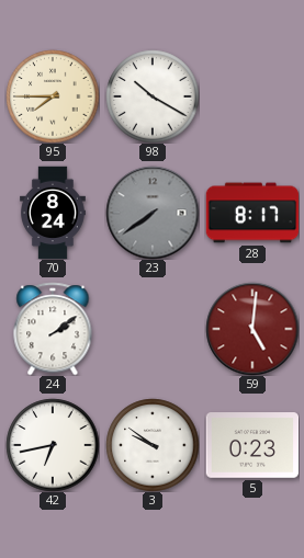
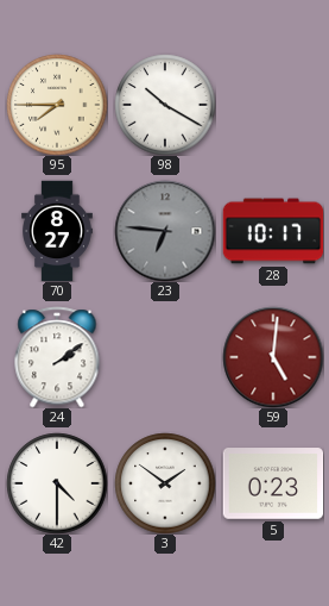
70: 8:24 -> 8:27 (58, 231)
23: 7:39 -> 6:46 (165, 231)
28: 8:17 -> 10:17 (273, 231)
42: 6:43 -> 4:30 (57, 483)
3: 9:51 -> 1:51 (165, 483)
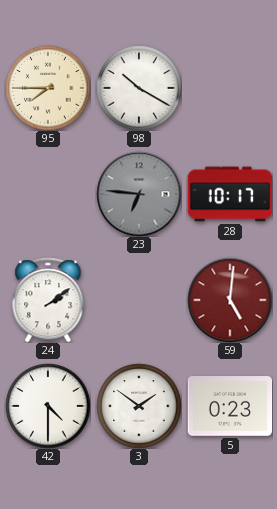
70: 8:27 -> none (58, 231)
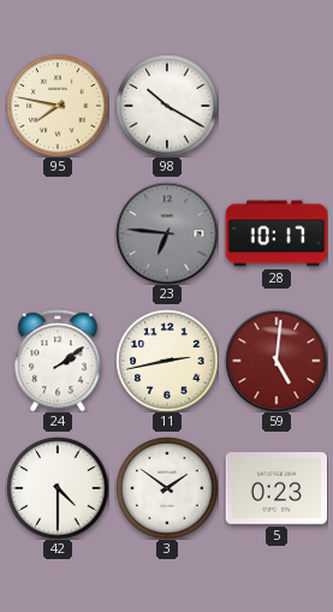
95: 7:45 -> 7:47 (58, 106)
11: none -> 2:43 (167, 361)
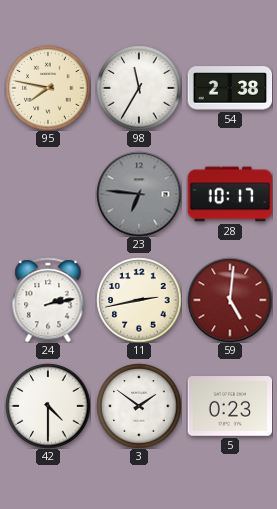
98: 10:20 -> 11:35 (139, 88)
54: none -> 2:38 (230, 88)
24: 2:09 -> 2:13 (48, 300)
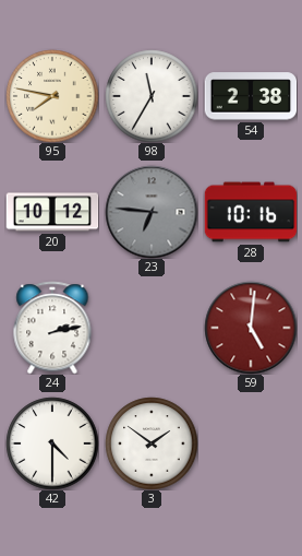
20: none -> 10:12 (52, 212)
28: 10:17 -> 10:16 (251, 212)
11: 2:43 -> none (139, 300)
5: 0:23 -> none (230, 406)
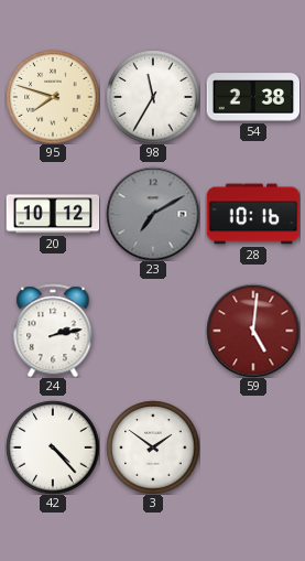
95: 7:47 -> 7:48 (53, 97)
23: 6:46 -> 7:10 (153, 214)
42: 4:30 -> 4:23 (53, 447)
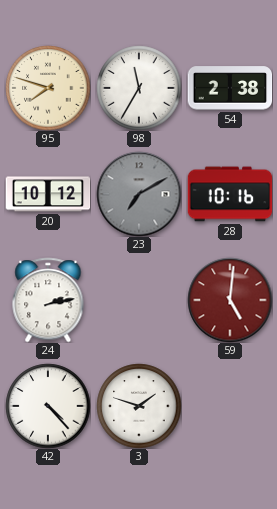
3: 1:51 -> 1:48 (139, 406)
